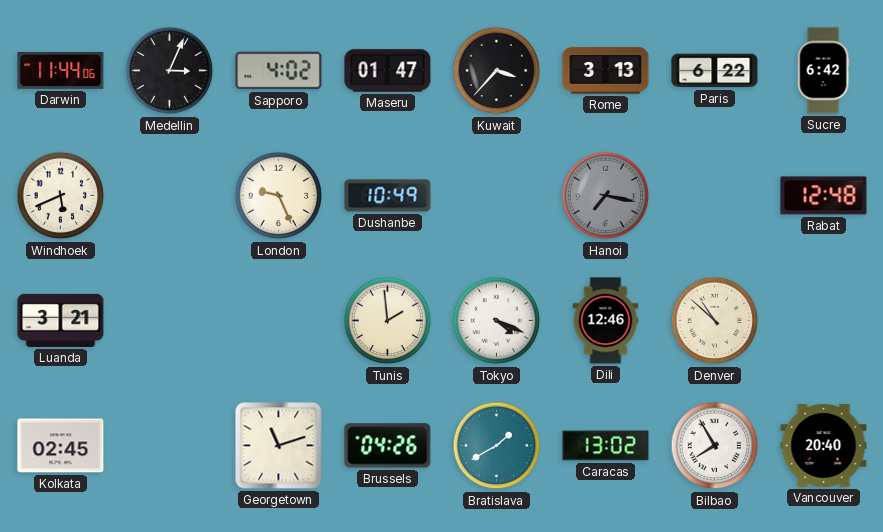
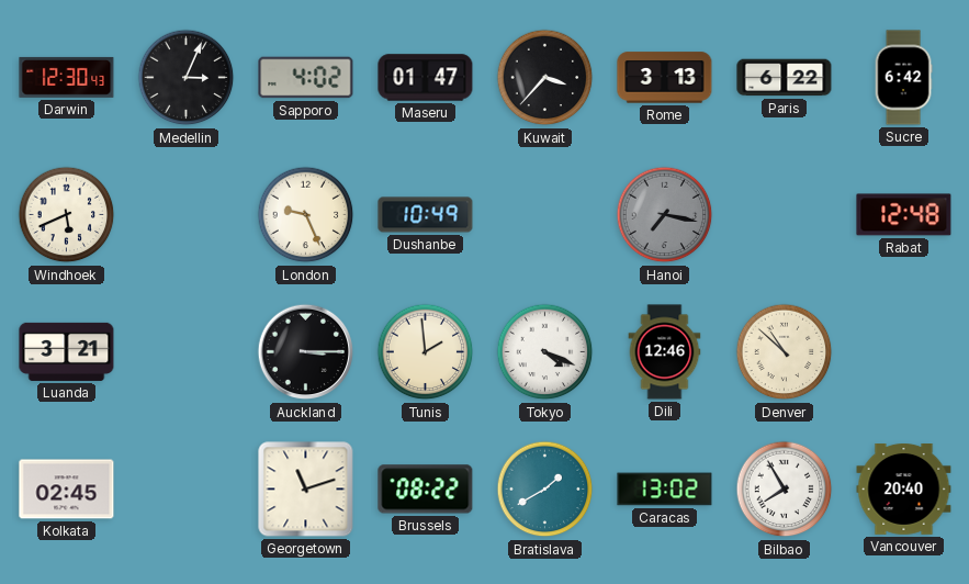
Darwin: 11:44 -> 12:30 (67, 77)
Auckland: none -> 3:15 (306, 352)
Brussels: 04:26 -> 08:22 (426, 490)
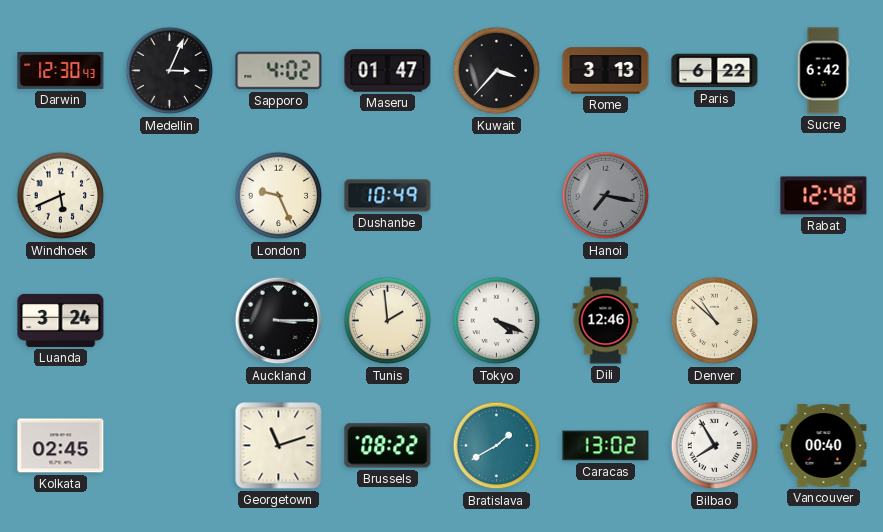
Luanda: 3:21 -> 3:24 (61, 320)
Vancouver: 20:40 -> 00:40 (824, 446)
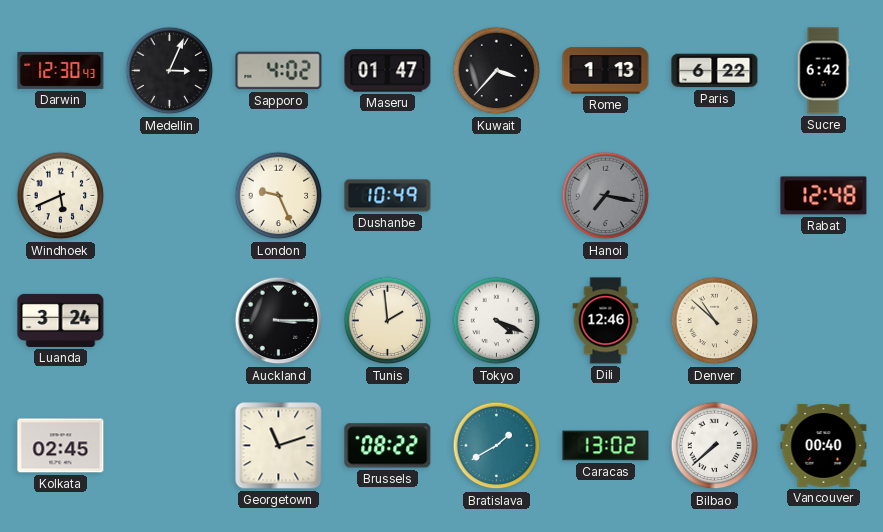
Rome: 3:13 -> 1:13 (606, 71)
Bilbao: 7:55 -> 7:38 (715, 446)
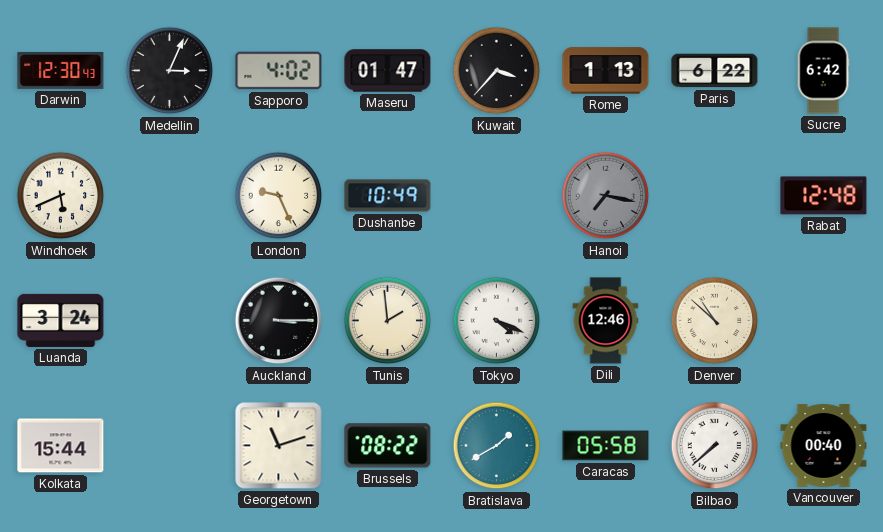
Kolkata: 02:45 -> 15:44 (61, 446)
Caracas: 13:02 -> 05:58 (606, 446)
